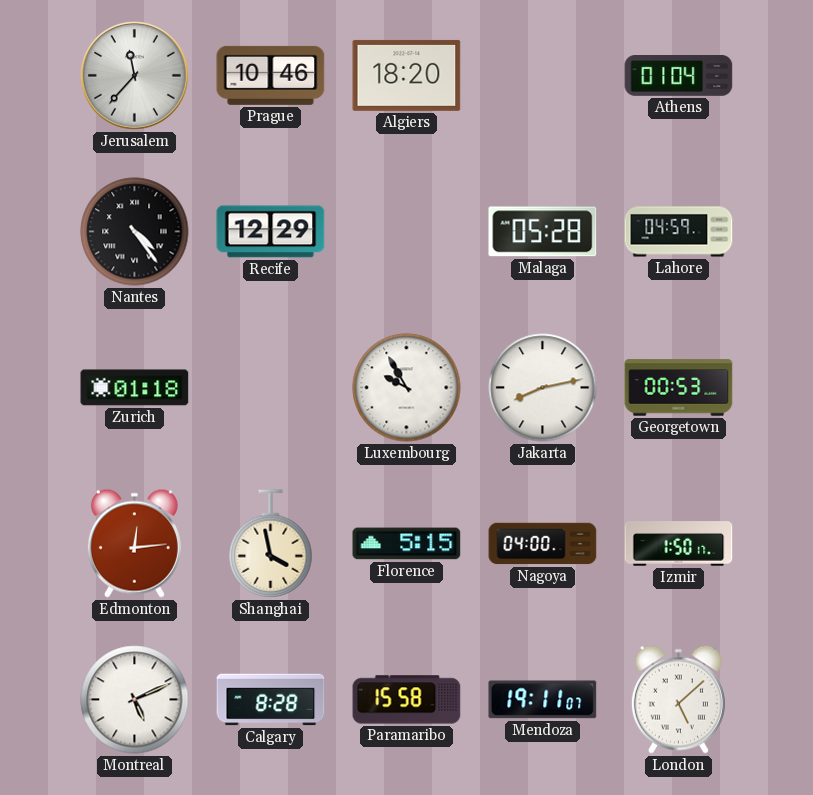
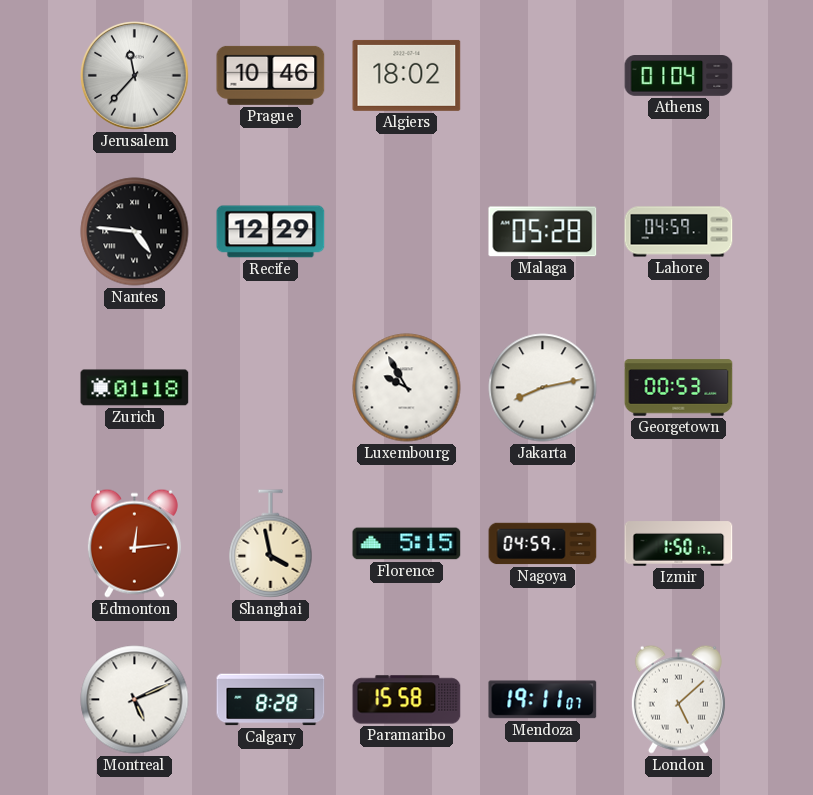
Algiers: 18:20 -> 18:02 (407, 75)
Nantes: 4:24 -> 4:46 (135, 232)
Nagoya: 04:00 -> 04:59 (543, 544)
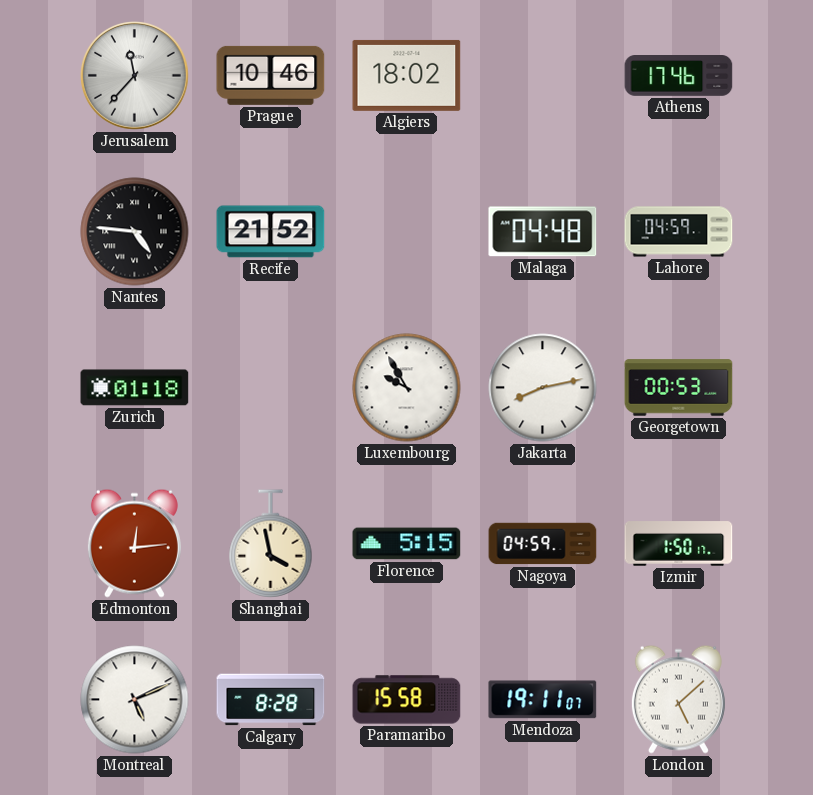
Athens: 01:04 -> 17:46 (679, 76)
Recife: 12:29 -> 21:52 (271, 232)
Malaga: 05:28 -> 04:48 (543, 232)
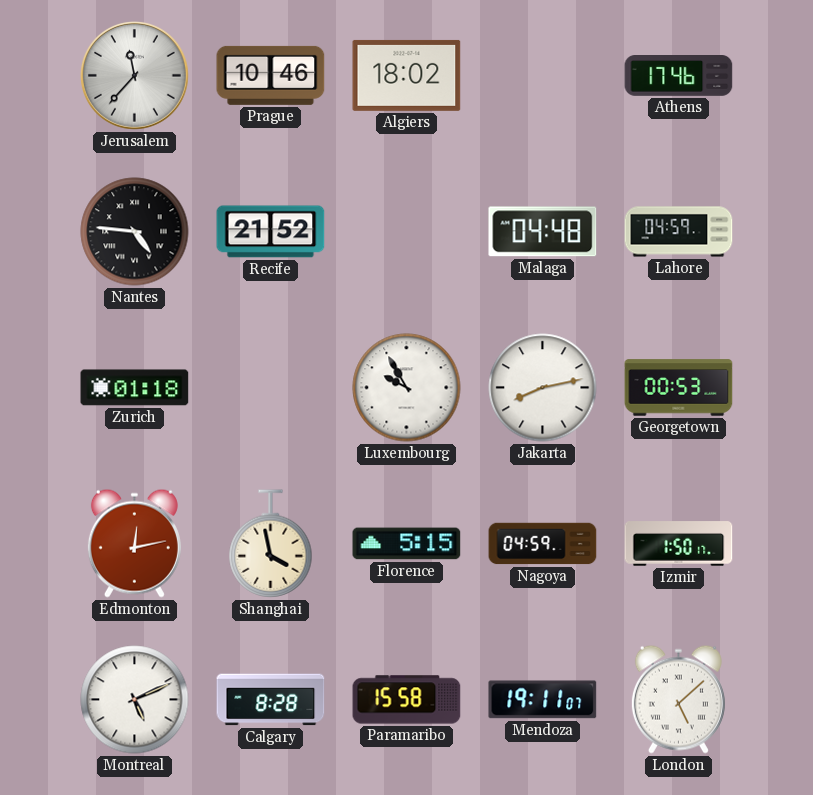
Edmonton: 12:14 -> 12:13 (134, 543)
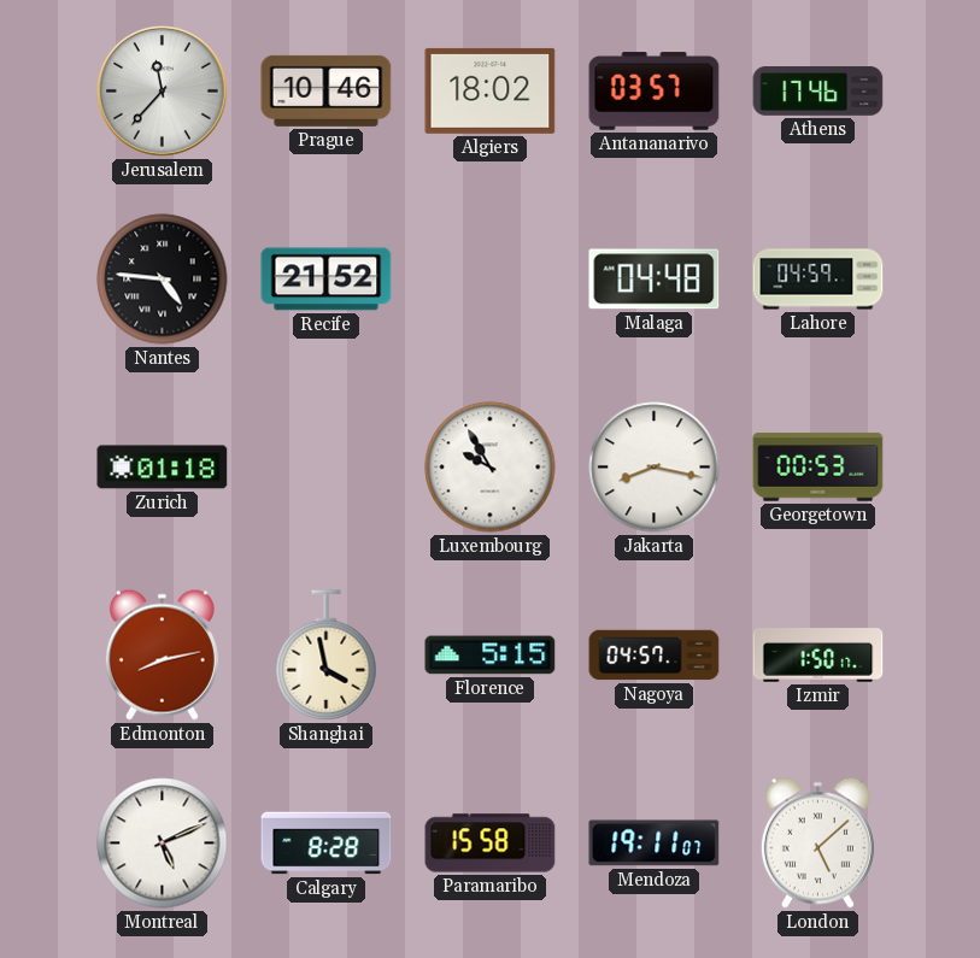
Antananarivo: none -> 03:57 (655, 92)
Jakarta: 8:13 -> 8:17 (655, 468)
Edmonton: 12:13 -> 8:13 (162, 654)
Nagoya: 04:59 -> 04:57 (655, 656)
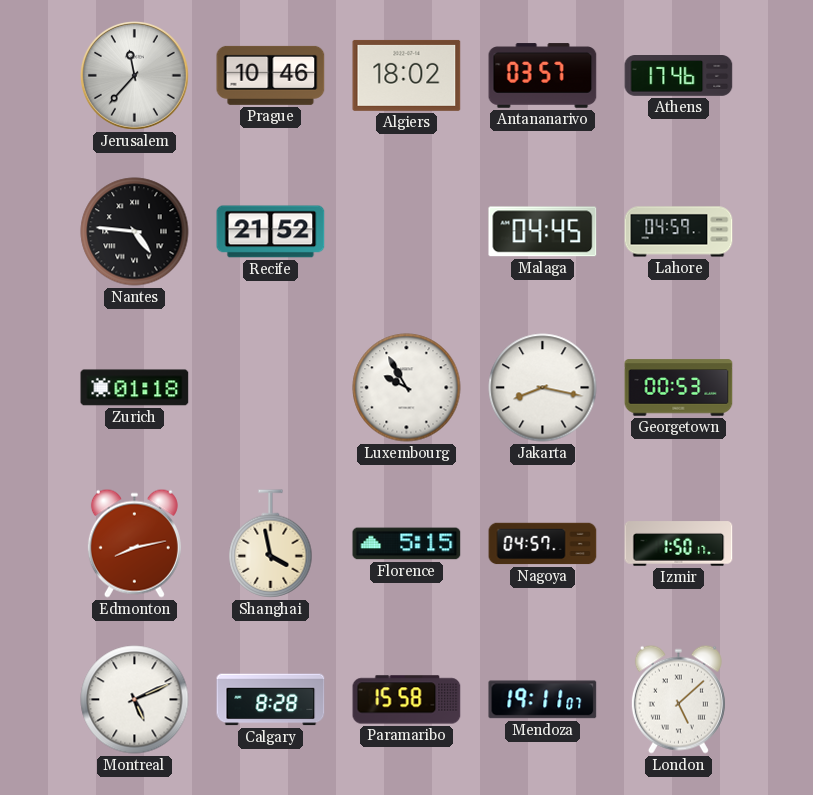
Malaga: 04:48 -> 04:45 (543, 232)
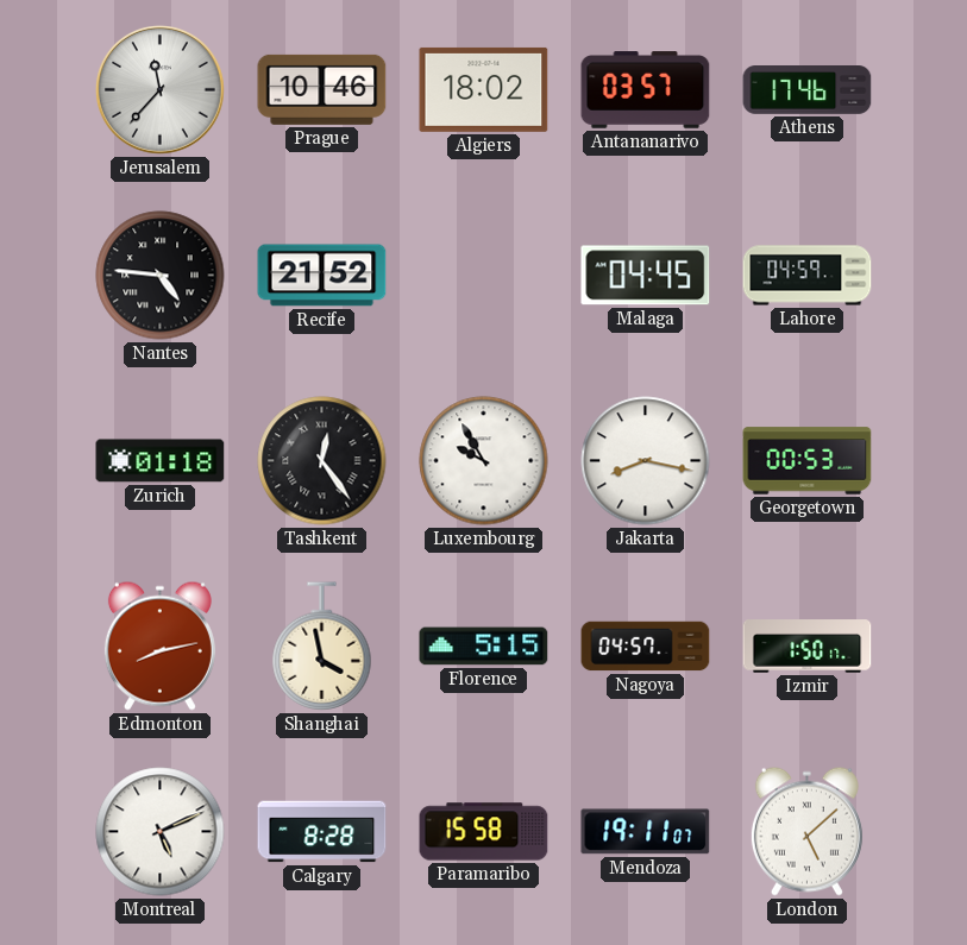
Tashkent: none -> 12:24 (322, 461)
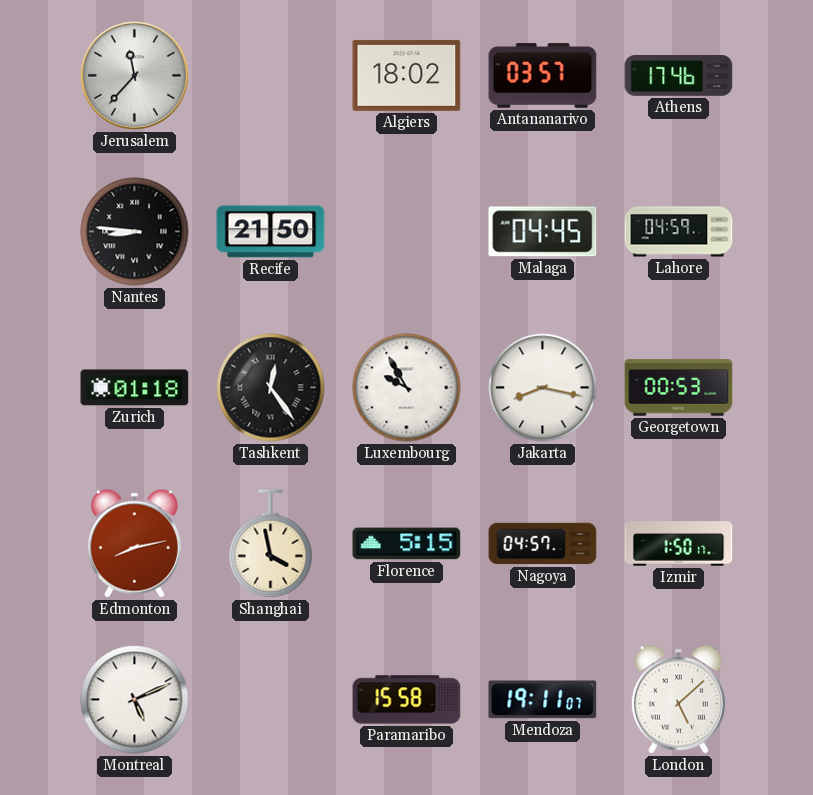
Prague: 10:46 -> none (322, 89)
Nantes: 4:46 -> 8:46 (135, 232)
Recife: 21:52 -> 21:50 (271, 232)
Calgary: 8:28 -> none (322, 832)
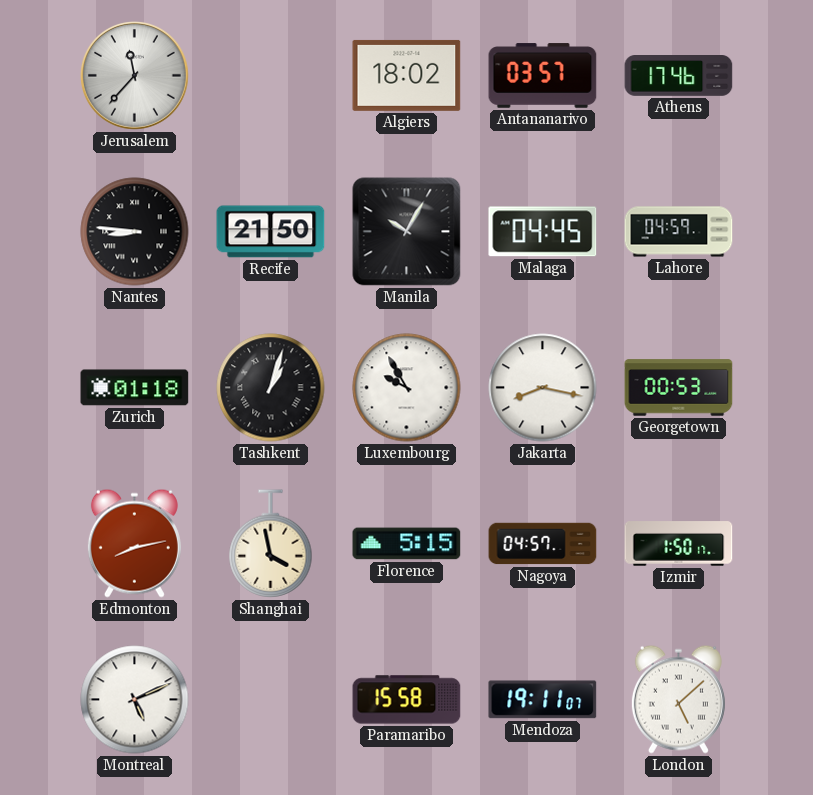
Manila: none -> 10:05 (407, 232)
Tashkent: 12:24 -> 1:03 (271, 388)
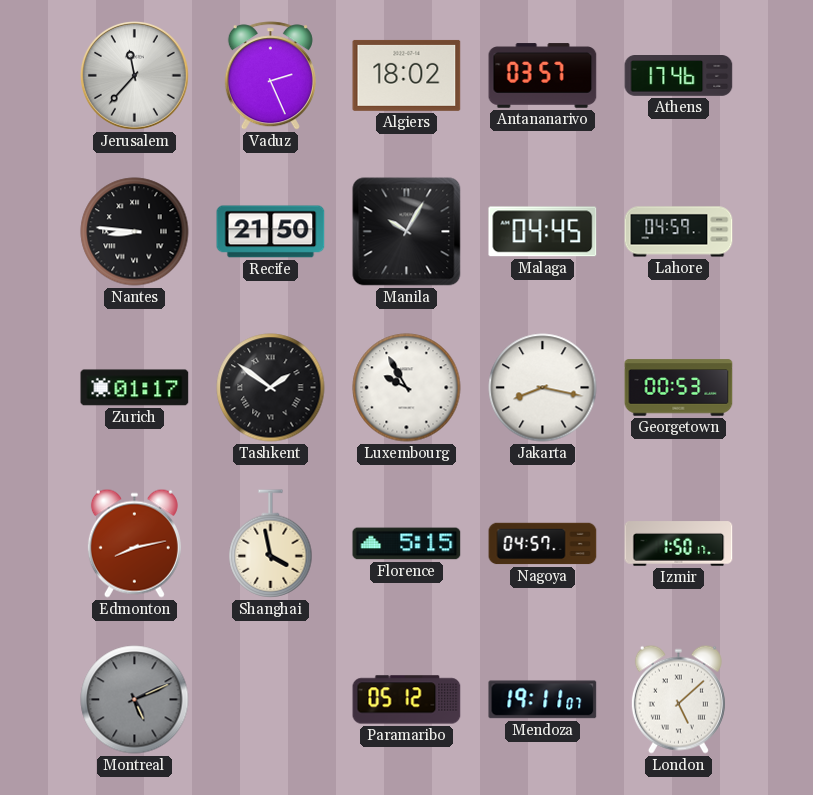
Vaduz: none -> 2:26 (270, 76)
Zurich: 01:18 -> 01:17 (135, 388)
Tashkent: 1:03 -> 1:51 (271, 388)
Montreal dial: white -> grey (135, 700)
Paramaribo: 15:58 -> 05:12 (407, 700)
